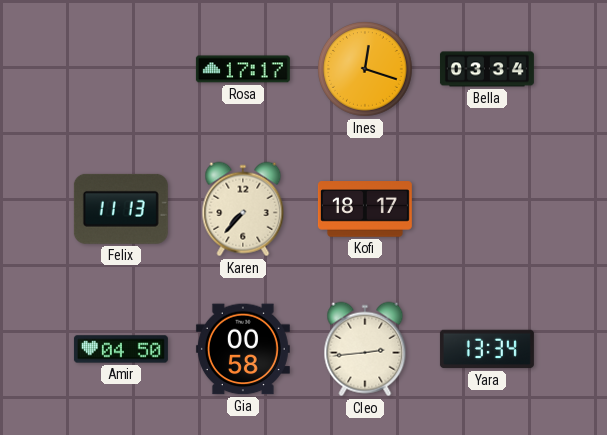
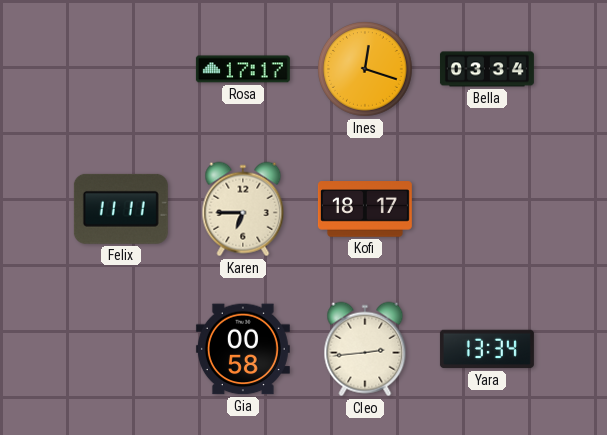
Felix: 11:13 -> 11:11 (121, 209)
Karen: 7:37 -> 6:45 (243, 209)
Amir: 04:50 -> none (121, 349)
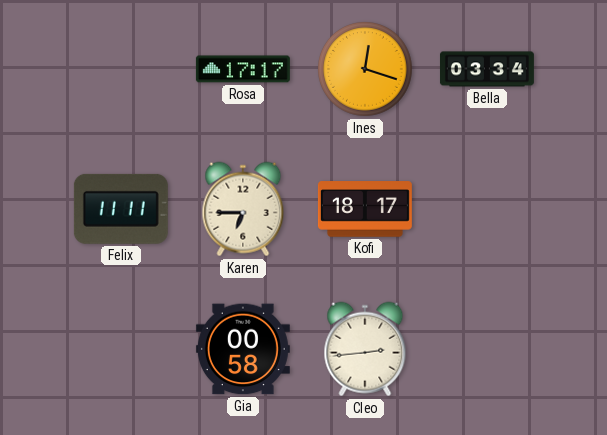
Yara: 13:34 -> none (487, 349)
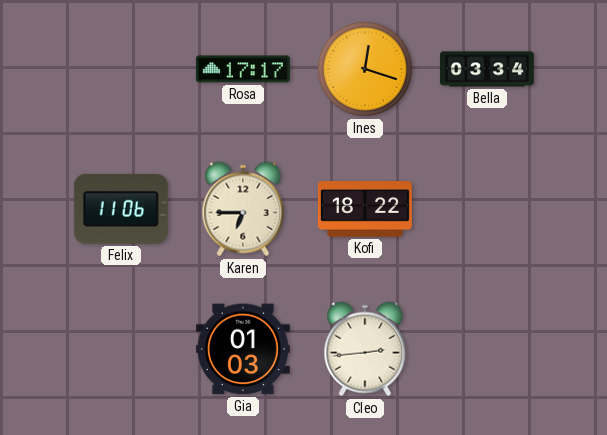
Felix: 11:11 -> 11:06 (121, 209)
Kofi: 18:17 -> 18:22 (365, 209)
Gia: 00:58 -> 01:03 (243, 349)
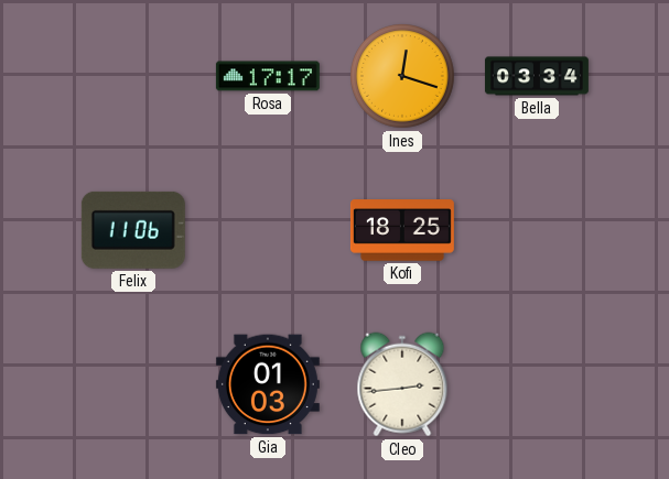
Karen: 6:45 -> none (243, 209)
Kofi: 18:22 -> 18:25 (402, 230)
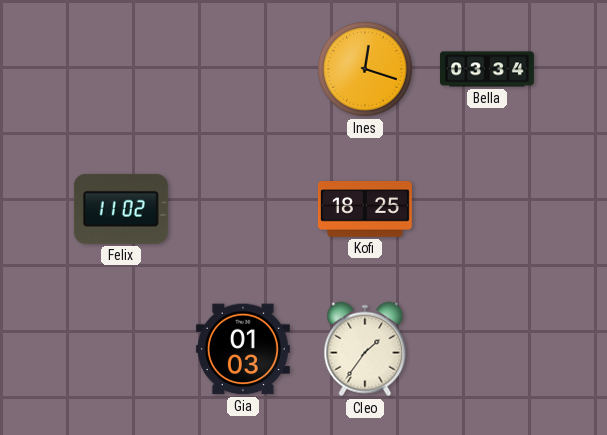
Rosa: 17:17 -> none (268, 76)
Felix: 11:06 -> 11:02 (121, 209)
Cleo: 2:44 -> 1:36 (365, 349)
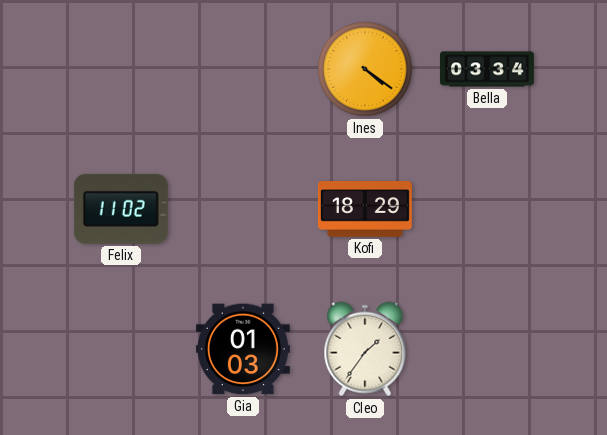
Ines: 12:18 -> 4:21 (366, 70)
Kofi: 18:25 -> 18:29 (365, 209)
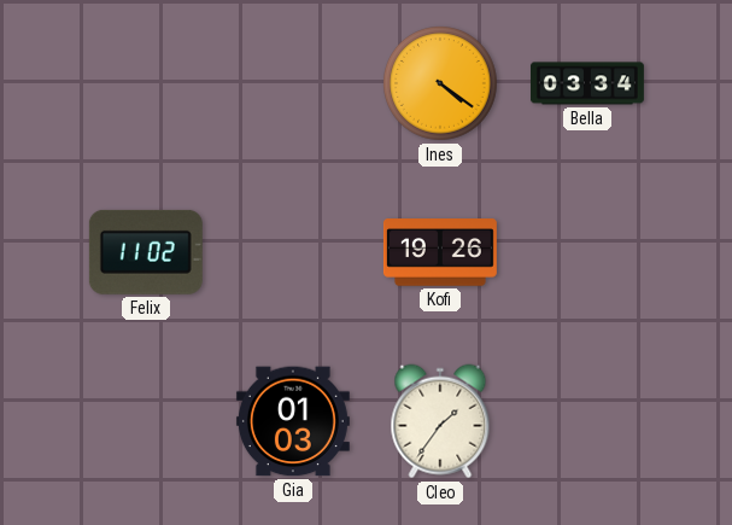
Kofi: 18:29 -> 19:26 (440, 252)
